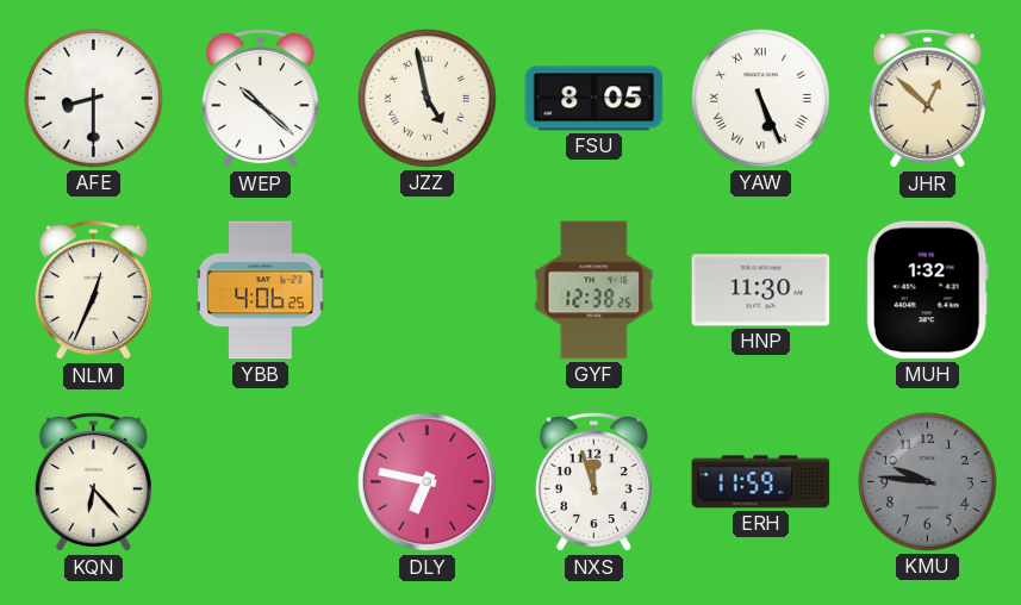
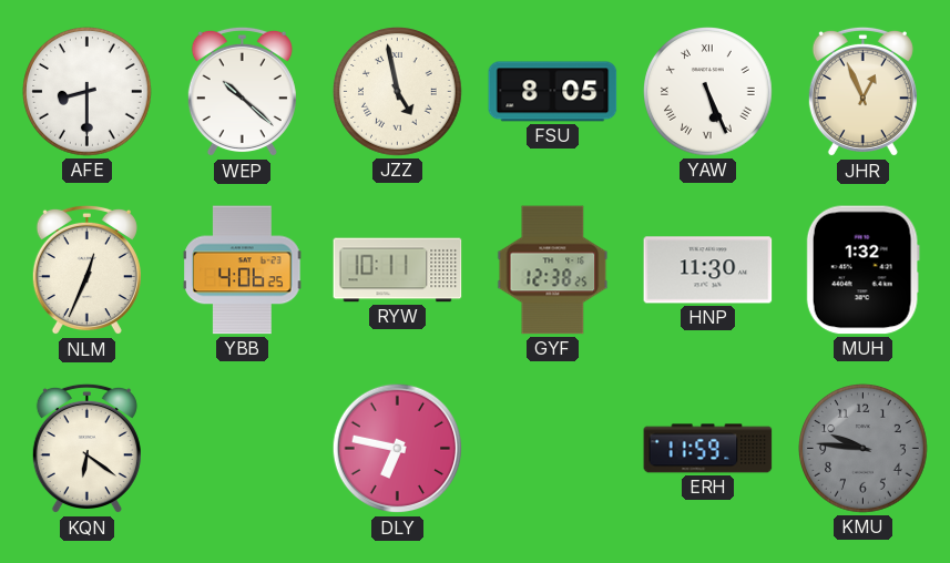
JHR: 12:52 -> 12:56 (862, 92)
RYW: none -> 10:11 (398, 270)
KQN: 6:23 -> 6:21 (86, 449)
NXS: 11:57 -> none (593, 482)
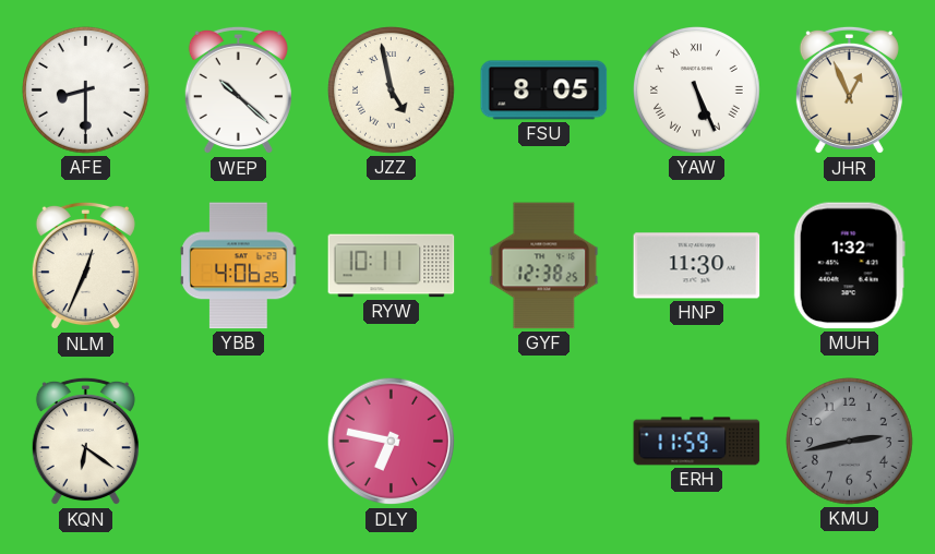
KMU: 9:46 -> 2:43 (850, 442)
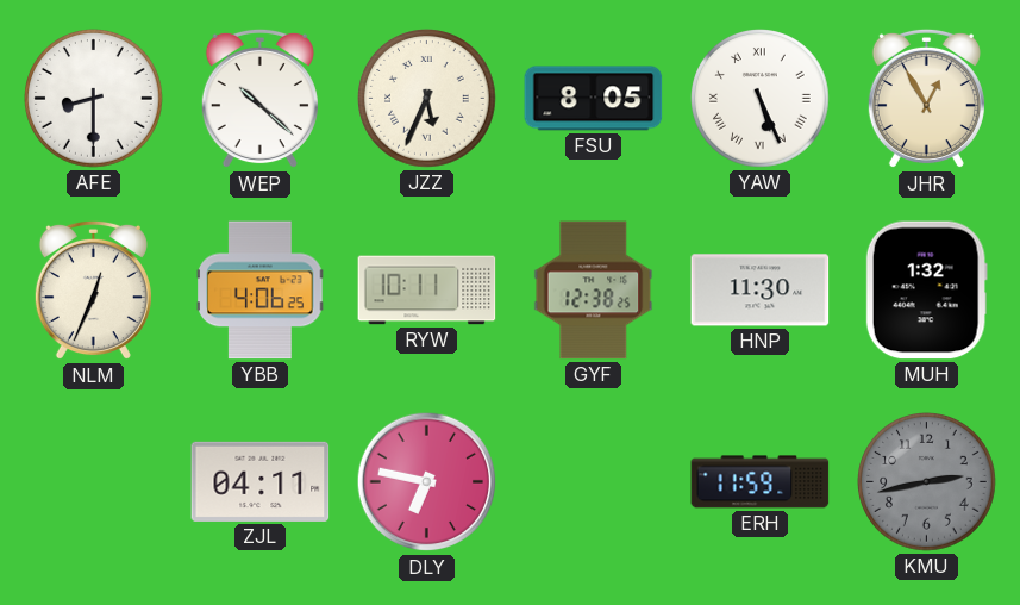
JZZ: 4:58 -> 5:34 (427, 99)
JHR: 12:56 -> 12:55 (926, 99)
KQN: 6:21 -> none (85, 442)
ZJL: none -> 04:11 (261, 481)
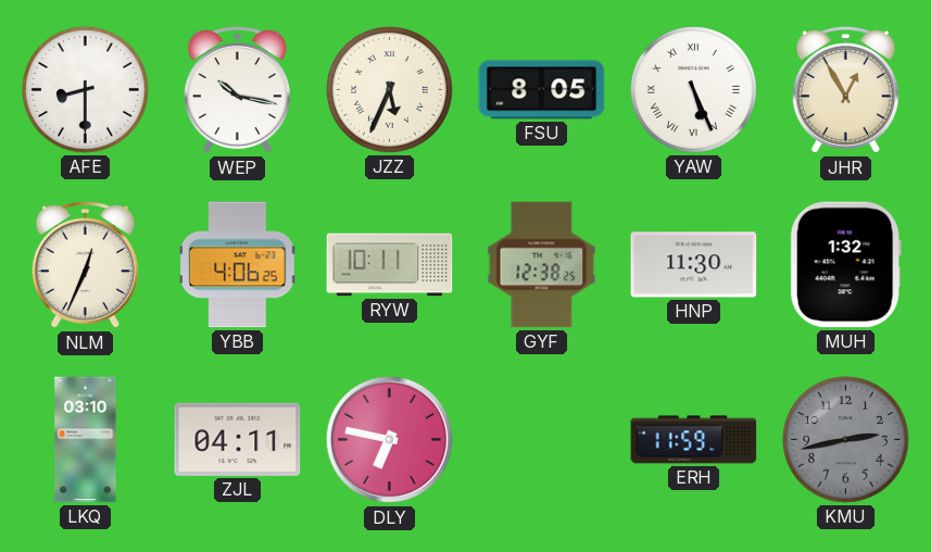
WEP: 10:22 -> 10:17 (237, 90)
LKQ: none -> 03:10 (86, 440)
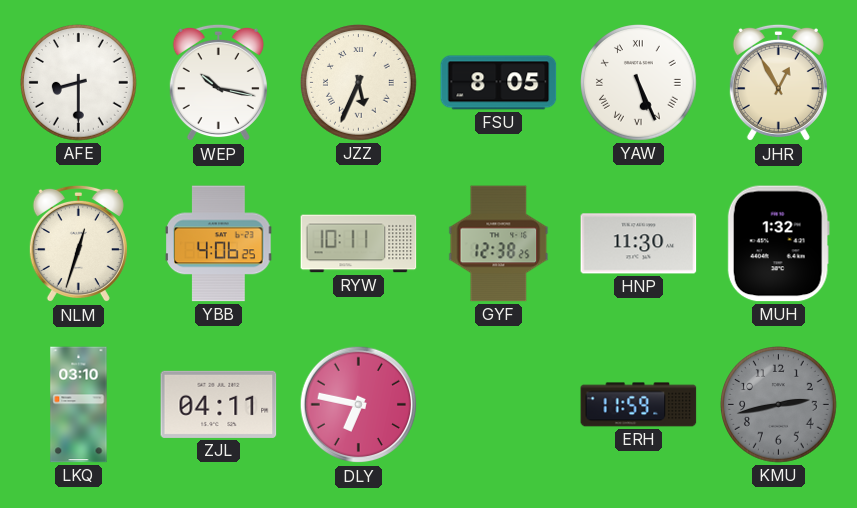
NLM: 12:34 -> 12:33 (78, 244)
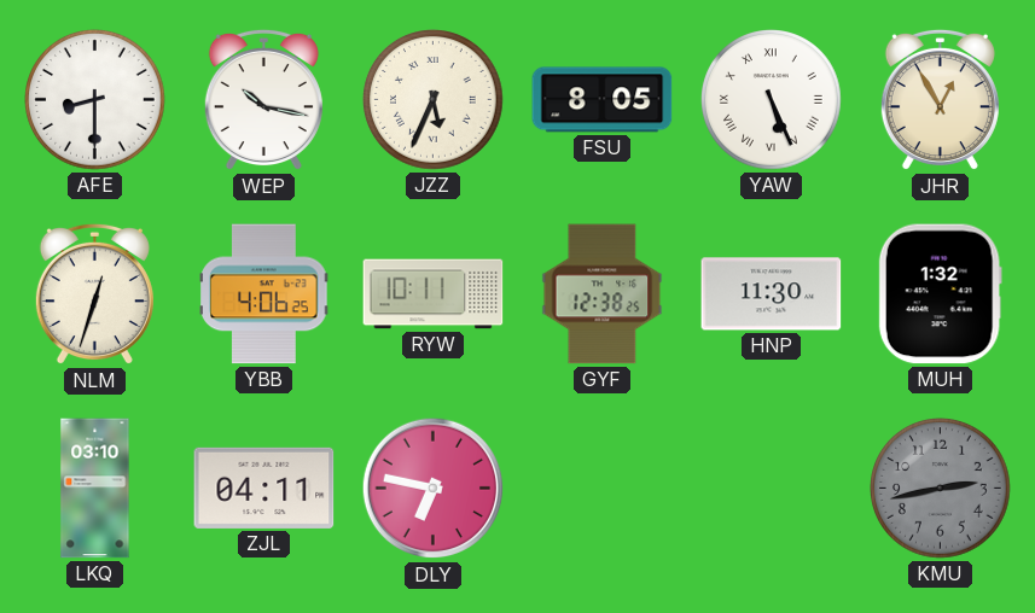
ERH: 11:59 -> none (639, 405)
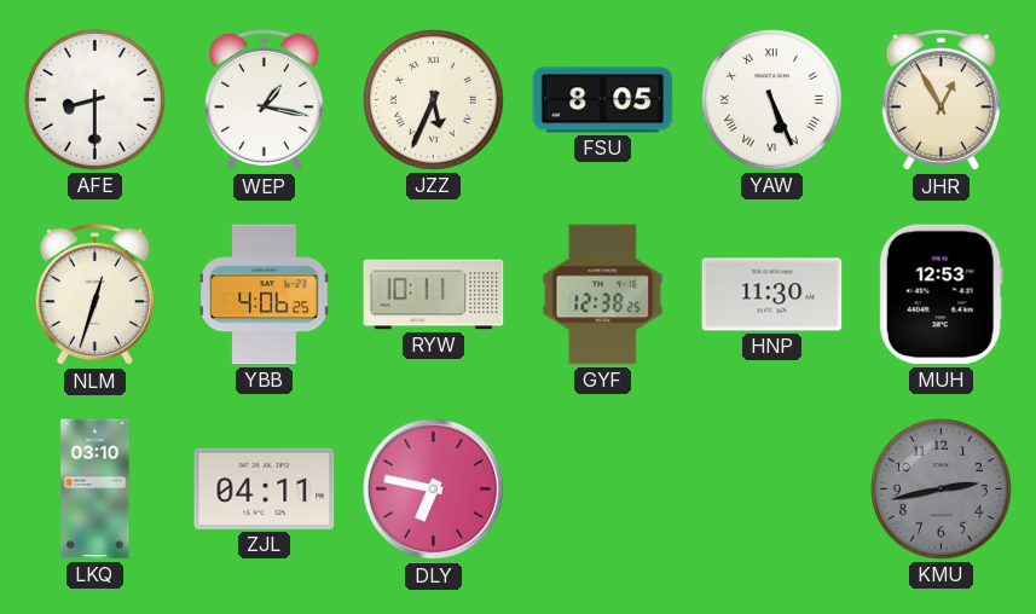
WEP: 10:17 -> 1:17 (264, 100)
MUH: 1:32 -> 12:53 (940, 295)
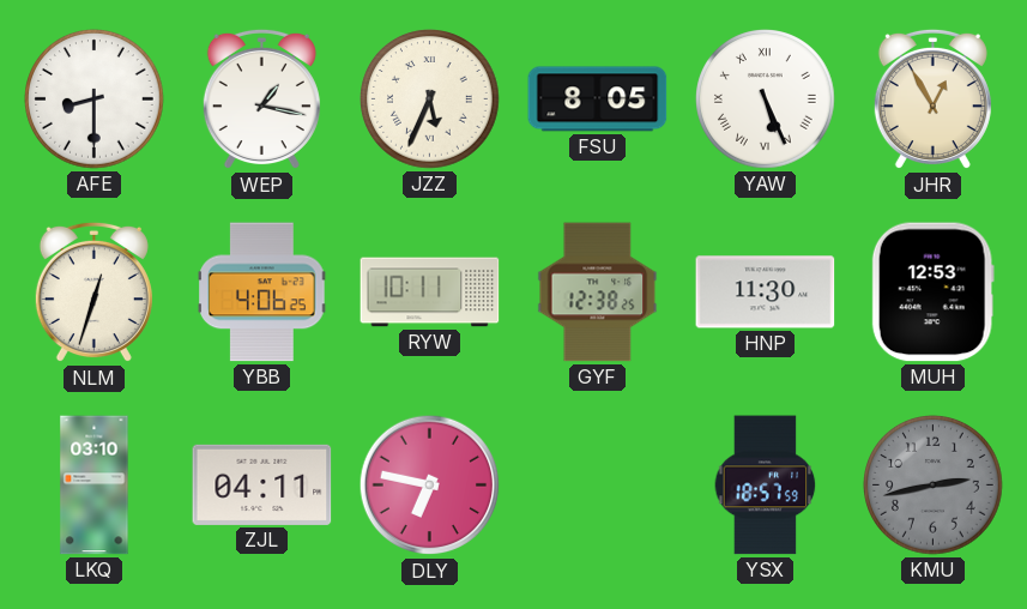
YSX: none -> 18:57 (766, 486)
